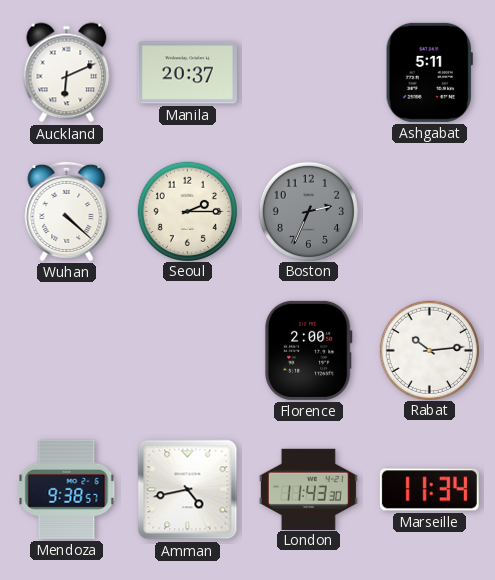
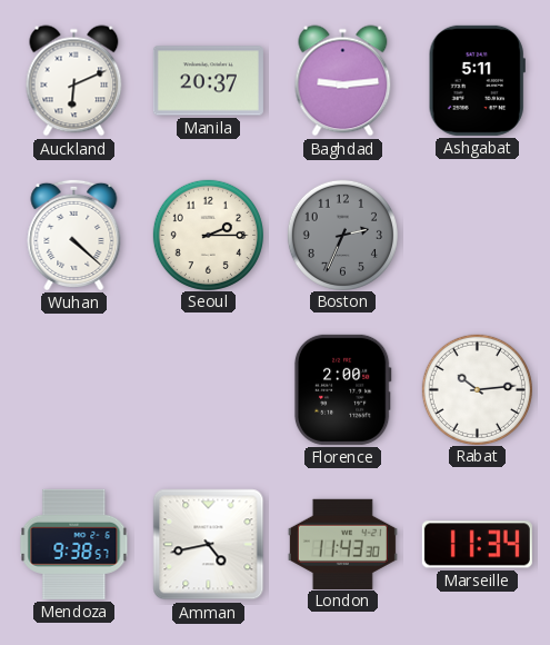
Baghdad: none -> 9:14 (343, 81)
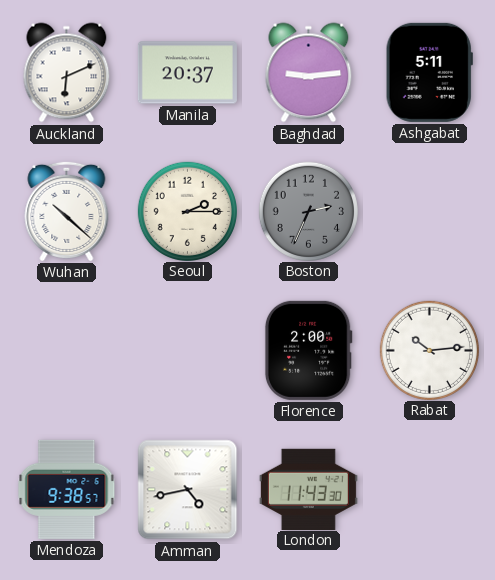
Wuhan: 4:22 -> 10:22 (67, 211)
Marseille: 11:34 -> none (477, 545)
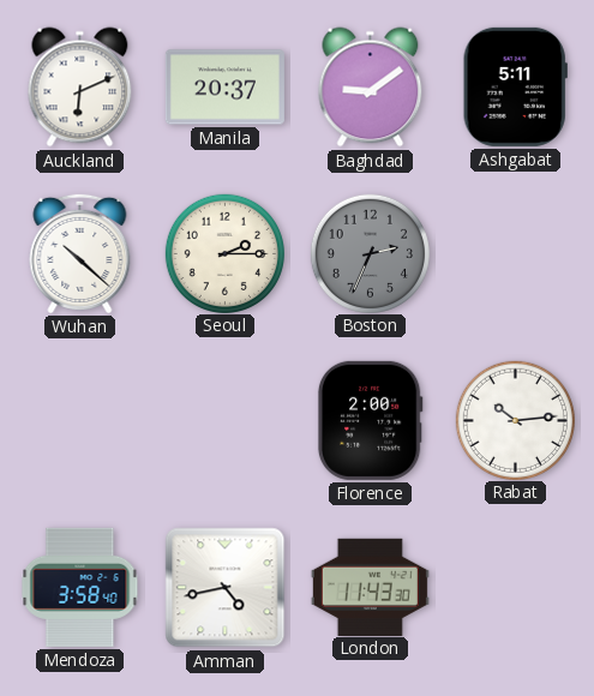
Baghdad: 9:14 -> 9:09 (371, 88)
Mendoza: 9:38 -> 3:58 (80, 587)
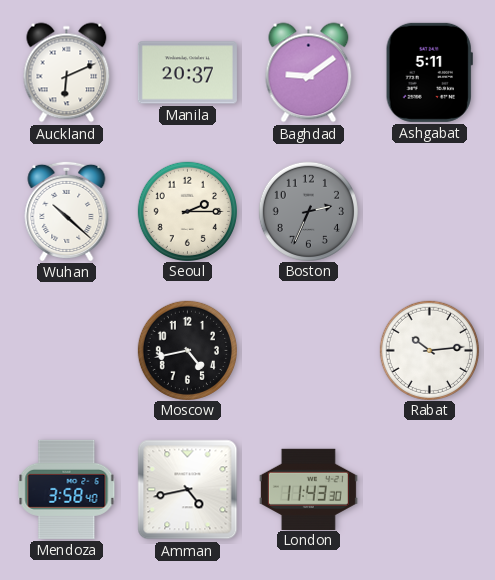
Moscow: none -> 4:43 (187, 350)
Florence: 2:00 -> none (370, 420)
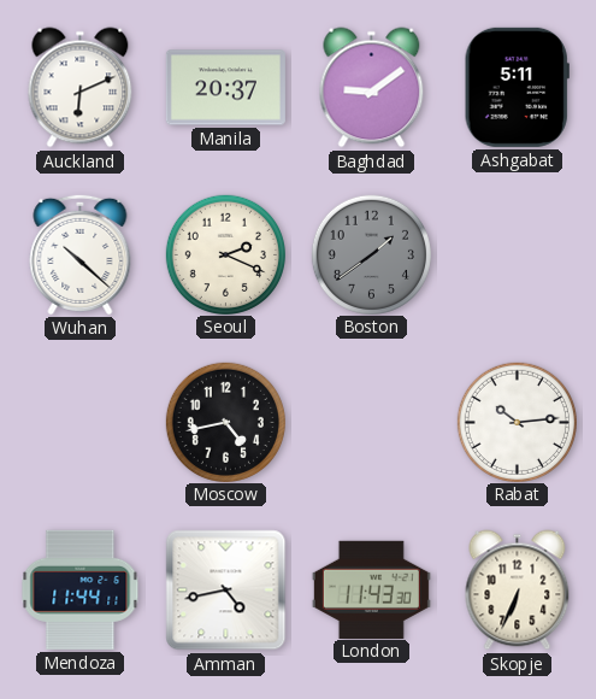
Seoul: 2:15 -> 2:19 (225, 254)
Boston: 2:34 -> 1:39 (371, 254)
Mendoza: 3:58 -> 11:44 (81, 589)
Skopje: none -> 6:34 (518, 591)
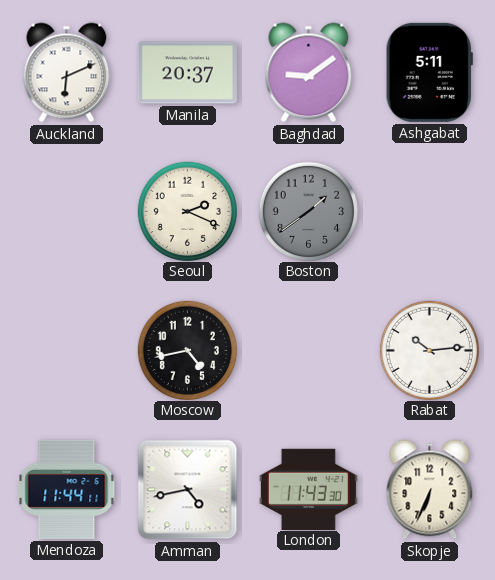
Wuhan: 10:22 -> none (81, 254)
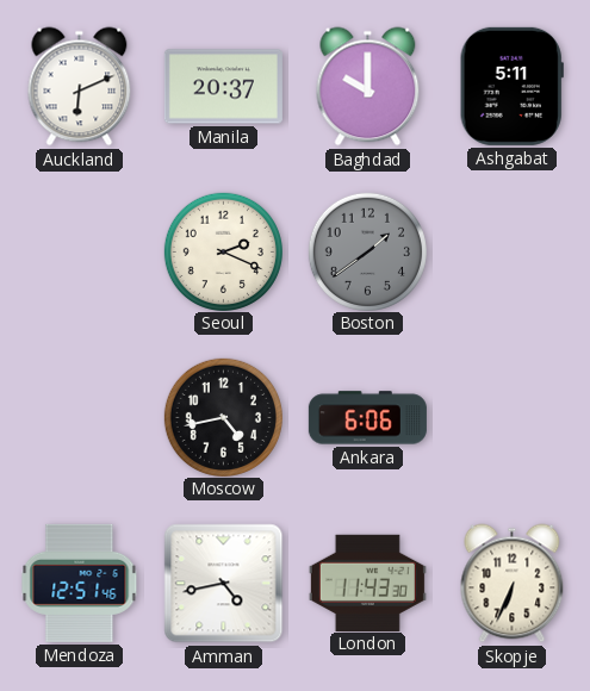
Baghdad: 9:09 -> 10:00 (368, 87)
Ankara: none -> 6:06 (367, 418)
Rabat: 10:14 -> none (429, 350)
Mendoza: 11:44 -> 12:51 (80, 583)
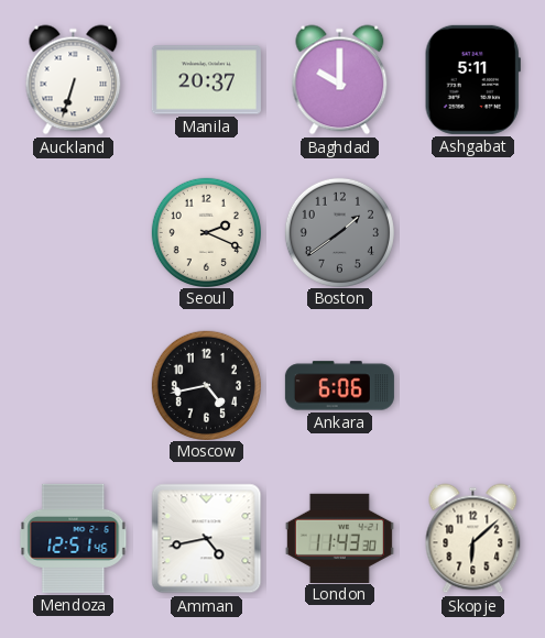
Auckland: 6:11 -> 6:33 (74, 80)
Skopje: 6:34 -> 6:08 (473, 539)
